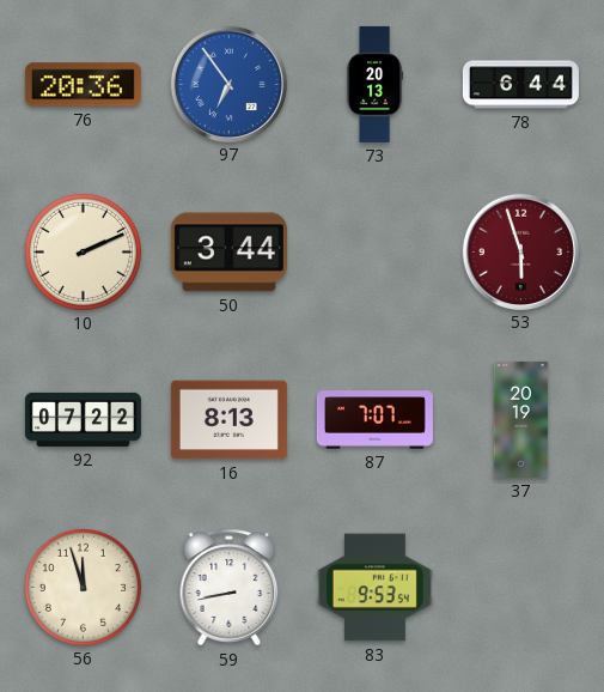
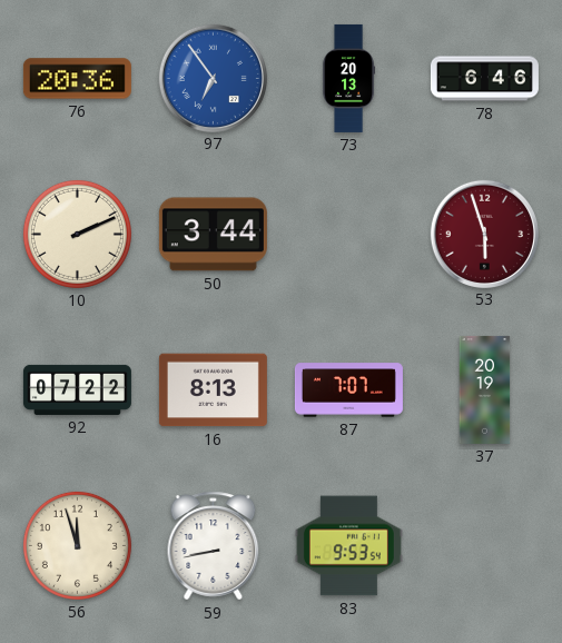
78: 6:44 -> 6:46 (484, 79)
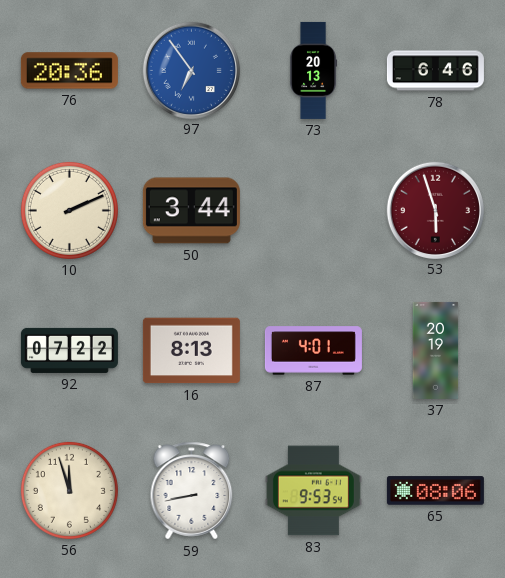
87: 7:07 -> 4:01 (313, 351)
65: none -> 08:06 (435, 491)
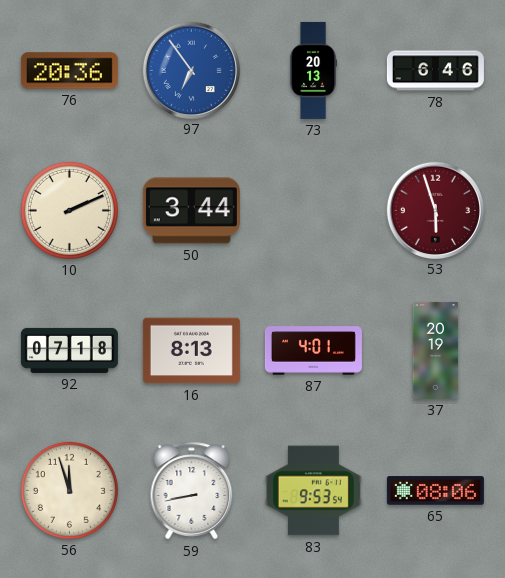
92: 07:22 -> 07:18 (69, 350)
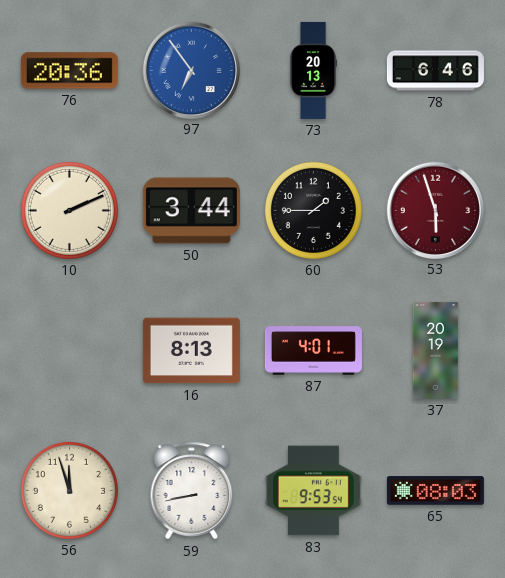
60: none -> 1:45 (313, 210)
92: 07:18 -> none (69, 350)
65: 08:06 -> 08:03 (435, 491)
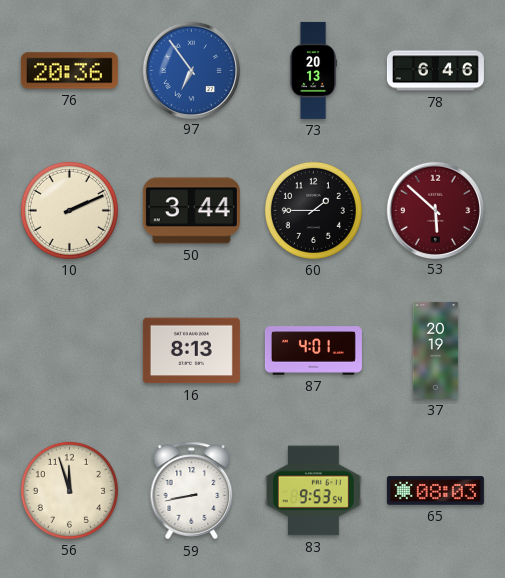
53: 5:57 -> 5:52 (435, 210)
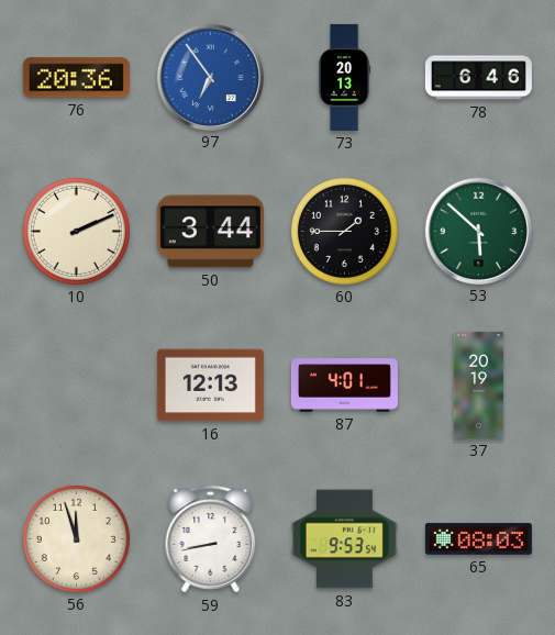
53 dial: burgundy -> green (478, 231)
16: 8:13 -> 12:13 (210, 386)
